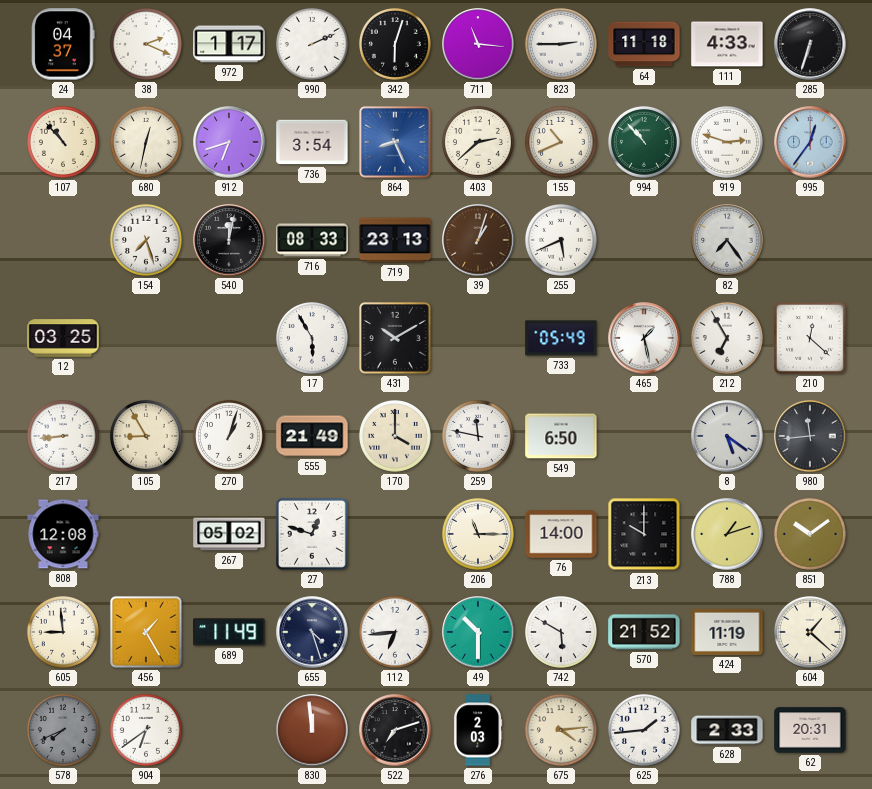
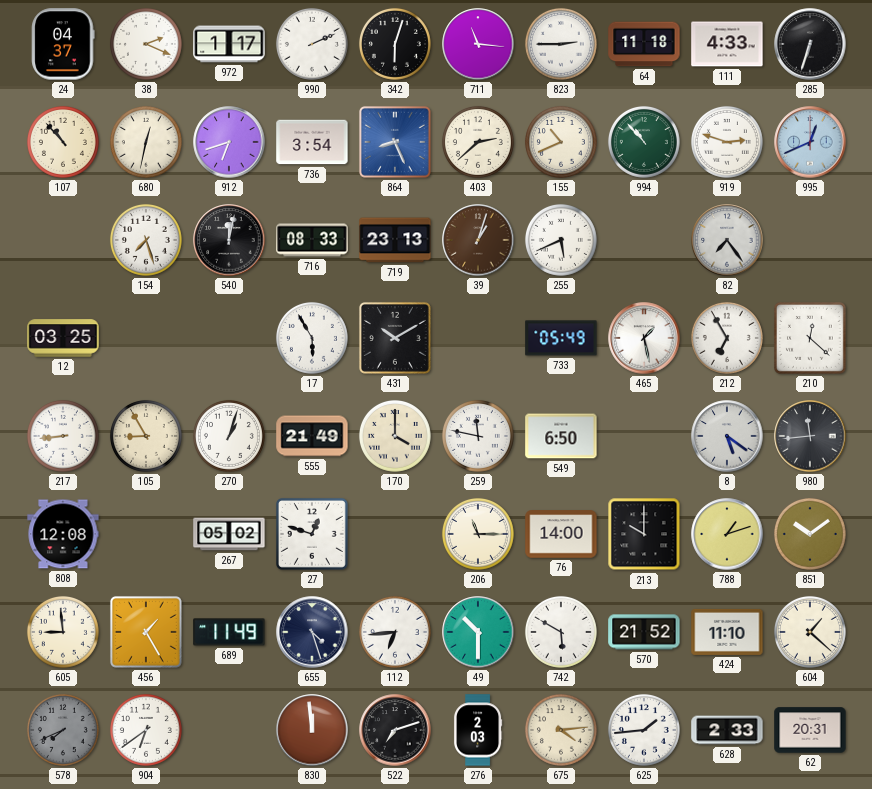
995: 12:36 -> 12:41 (810, 142)
424: 11:19 -> 11:10 (727, 632)
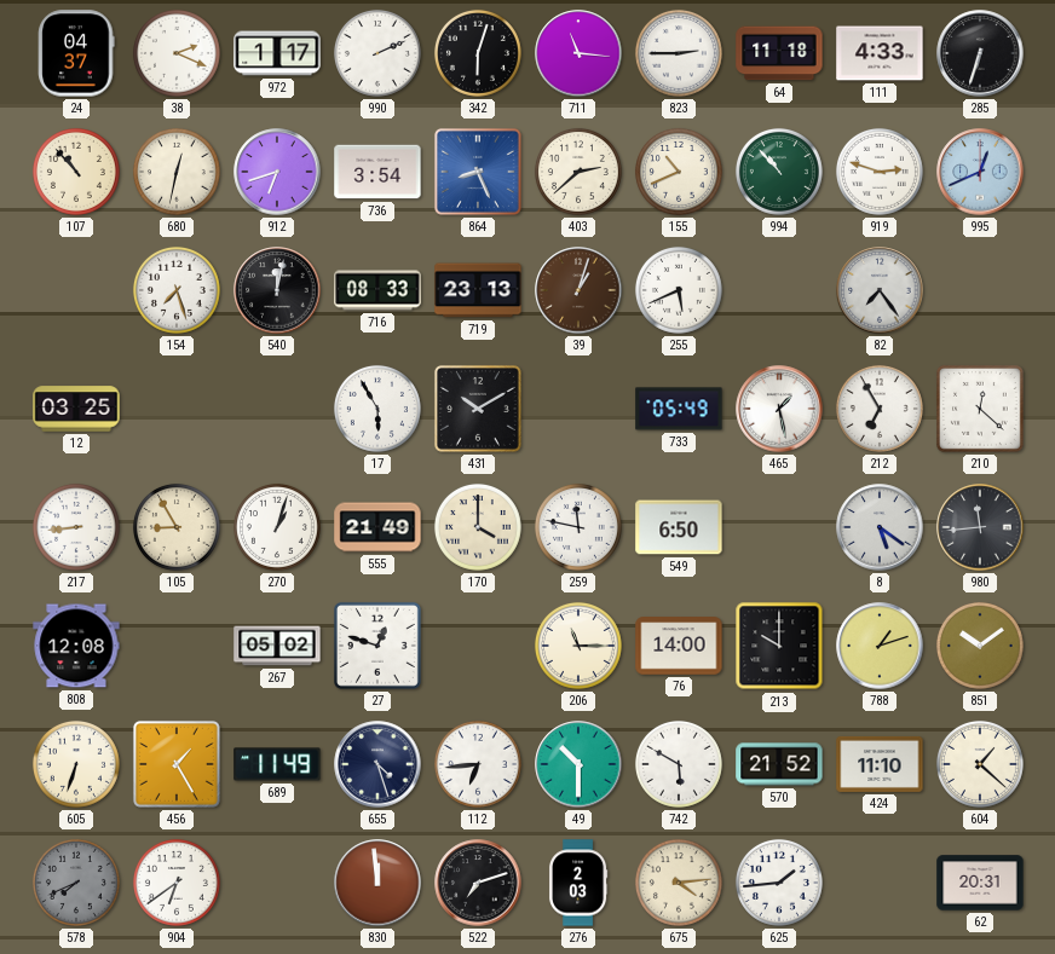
605: 8:59 -> 6:33 (76, 764)
628: 2:33 -> none (727, 730)
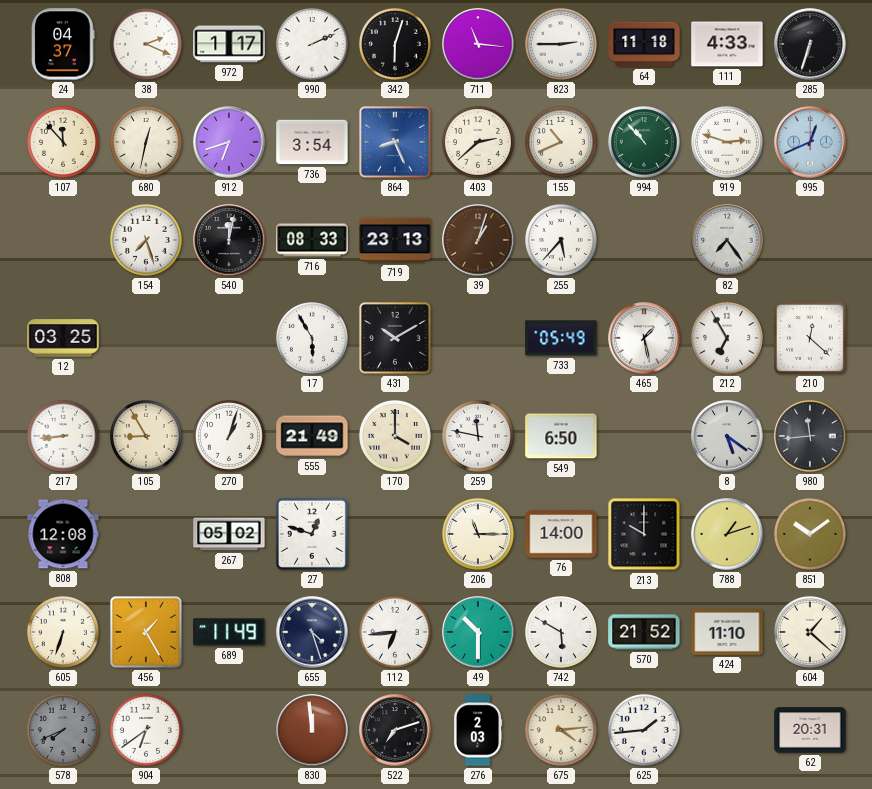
107: 10:53 -> 11:53 (63, 142)
255: 5:41 -> 5:37 (561, 240)
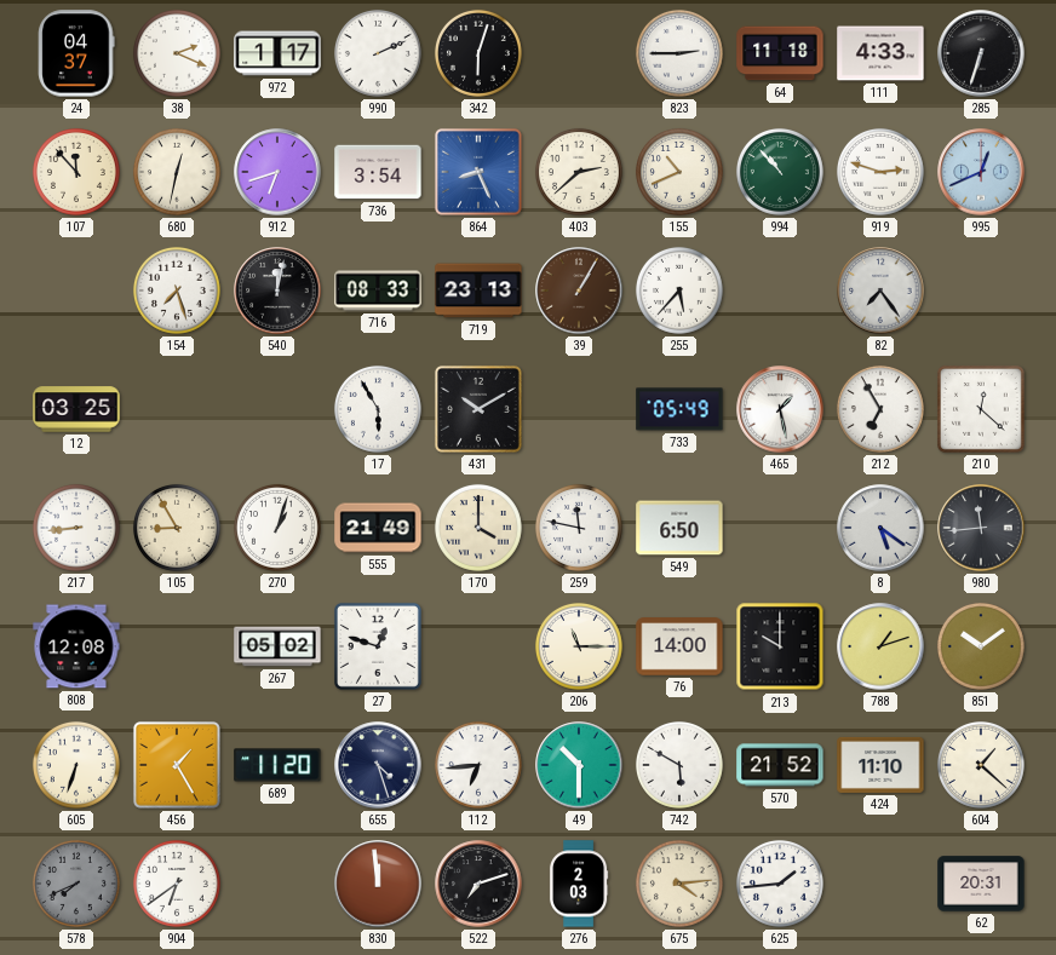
711: 11:16 -> none (478, 44)
39: 1:03 -> 1:05 (579, 290)
689: 11:49 -> 11:20 (277, 765)
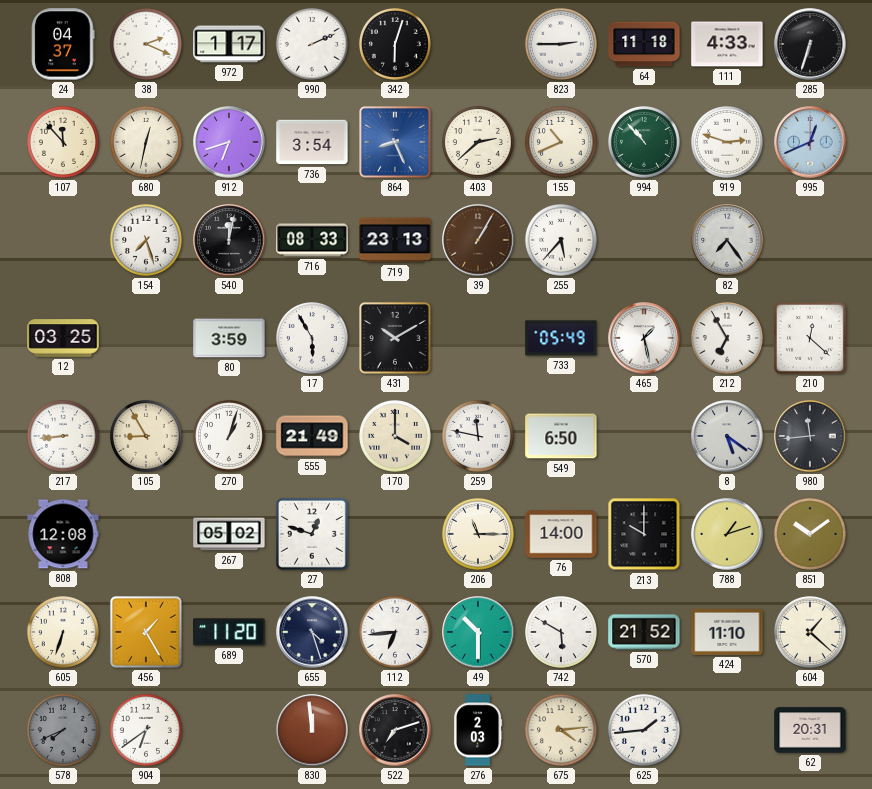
80: none -> 3:59 (229, 338)
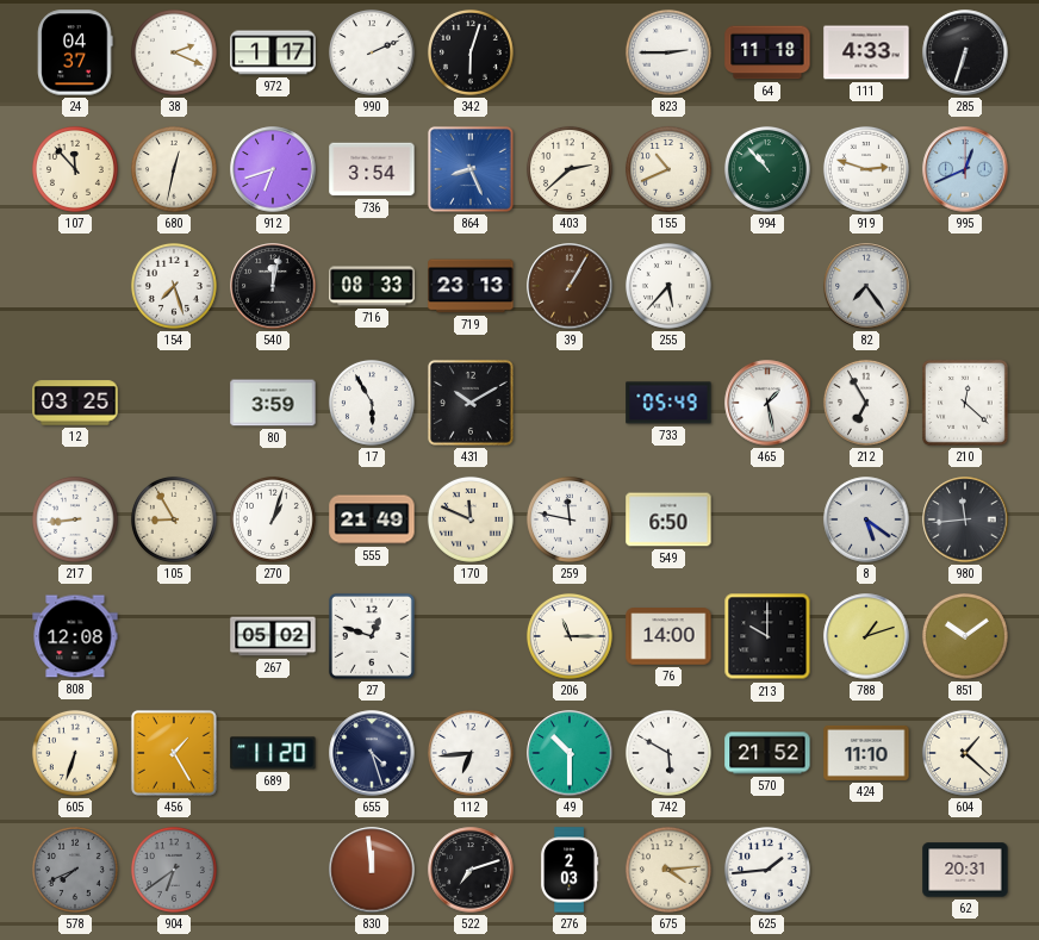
170: 4:00 -> 11:49 (471, 519)
904 dial: white -> grey (174, 870)
